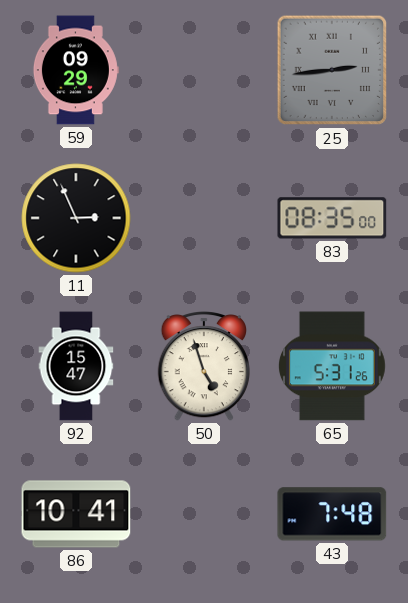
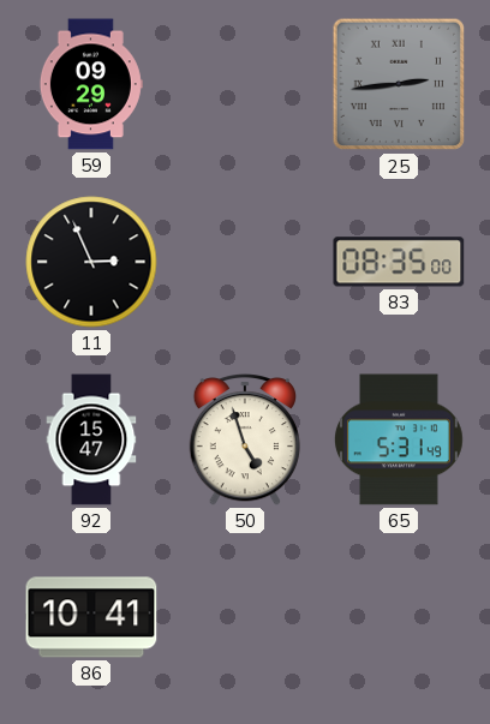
65: 5:31:26 -> 5:31:49 (399, 439)
43: 7:48 -> none (332, 514)
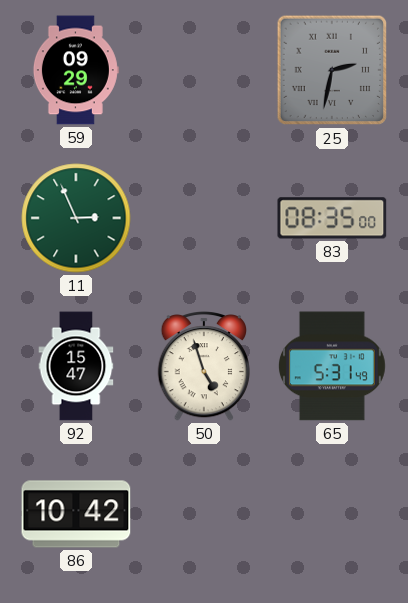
25: 2:44 -> 2:32 (332, 70)
11 dial: black -> green (76, 218)
86: 10:41 -> 10:42 (76, 514)
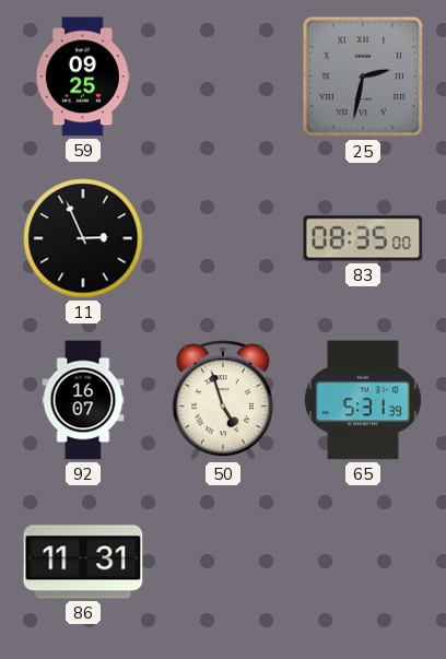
59: 09:29 -> 09:25 (83, 77)
11 dial: green -> black (83, 238)
92: 15:47 -> 16:07 (83, 400)
65: 5:31:49 -> 5:31:39 (363, 400)
86: 10:42 -> 11:31 (83, 562)
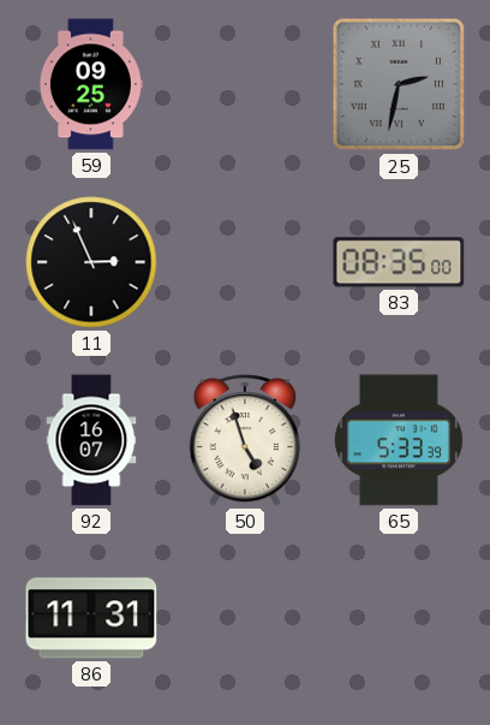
65: 5:31 -> 5:33 (399, 440)
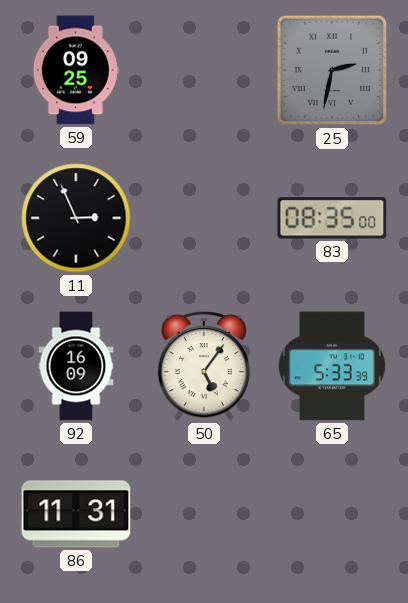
92: 16:07 -> 16:09 (76, 366)
50: 4:57 -> 5:06 (203, 367)
